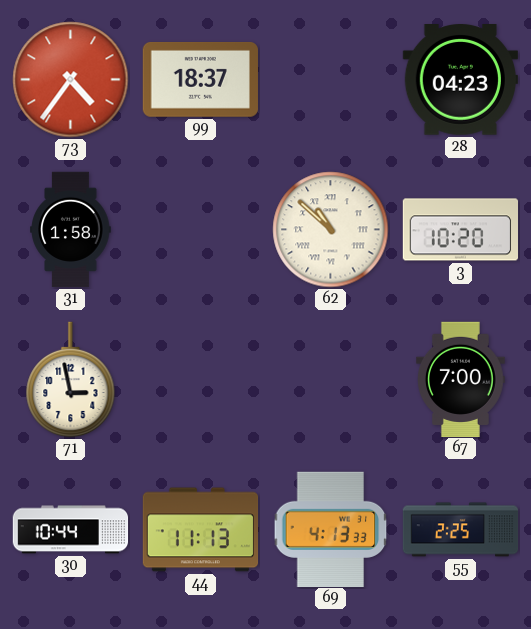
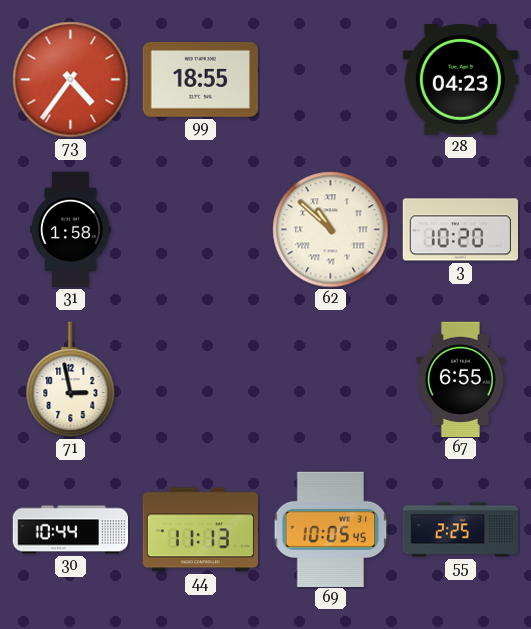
99: 18:37 -> 18:55 (200, 79)
67: 7:00 -> 6:55 (461, 379)
69: 4:13 -> 10:05 (331, 529)
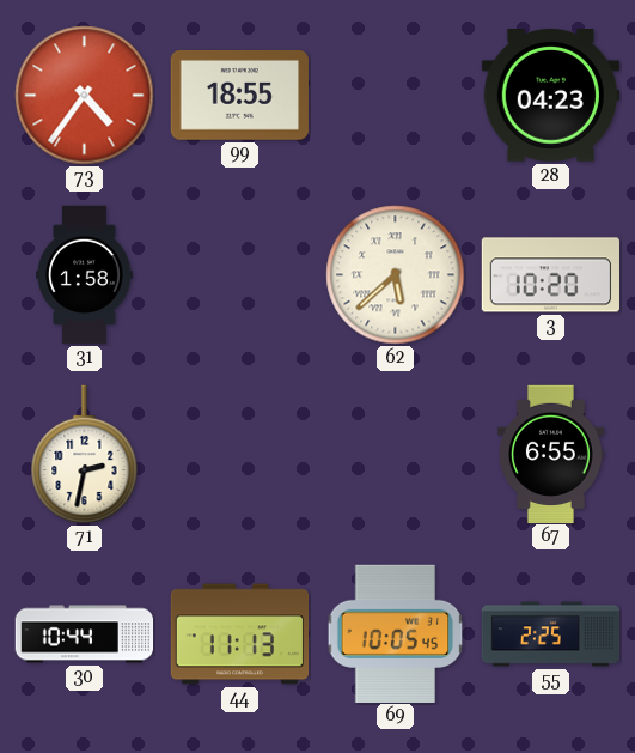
62: 10:52 -> 5:38 (396, 275)
71: 2:58 -> 2:32 (85, 455)
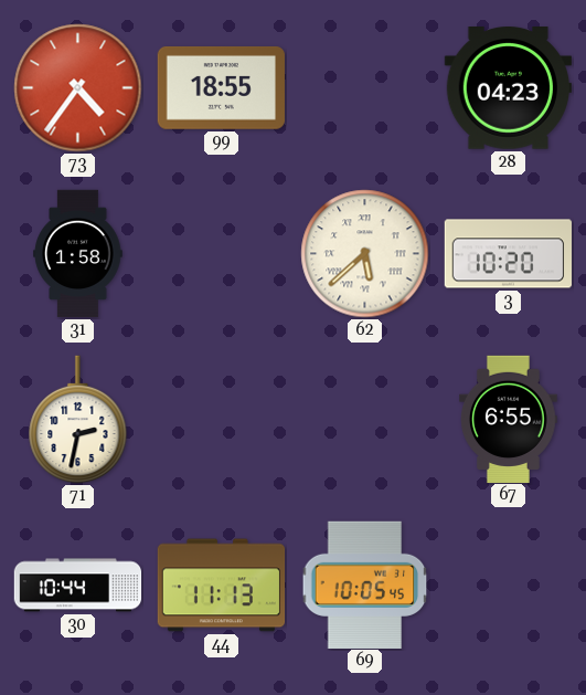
55: 2:25 -> none (551, 634)
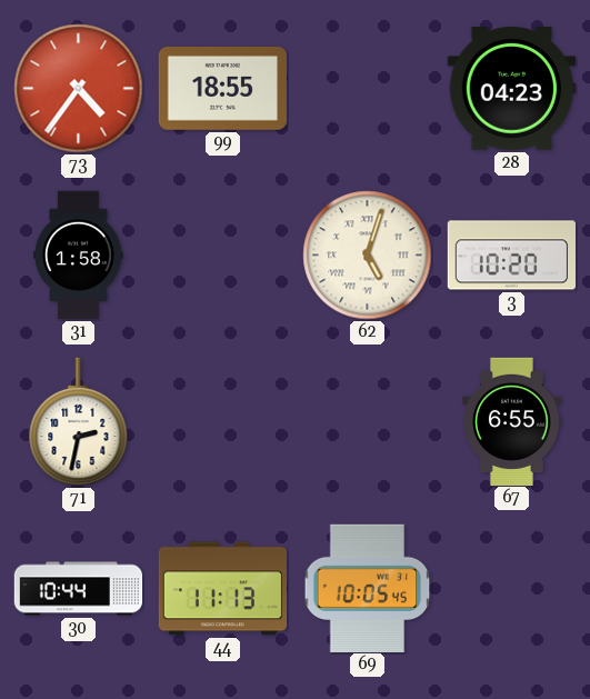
62: 5:38 -> 5:03 (368, 256)
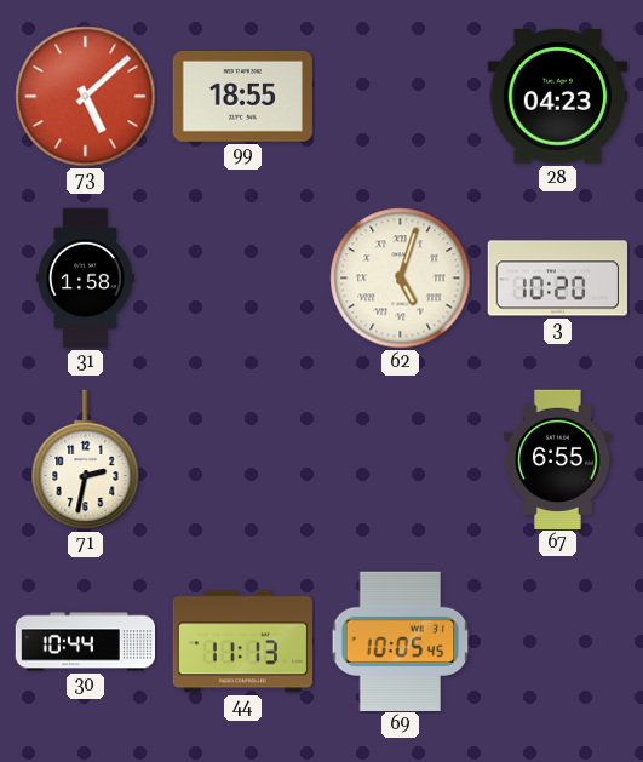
73: 4:36 -> 5:08 (86, 97)
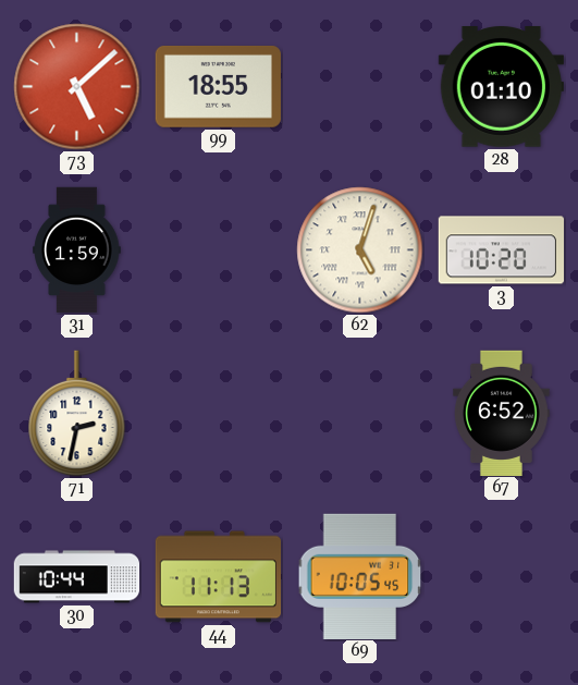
28: 04:23 -> 01:10 (501, 87)
31: 1:58 -> 1:59 (77, 250)
67: 6:55 -> 6:52 (502, 413)
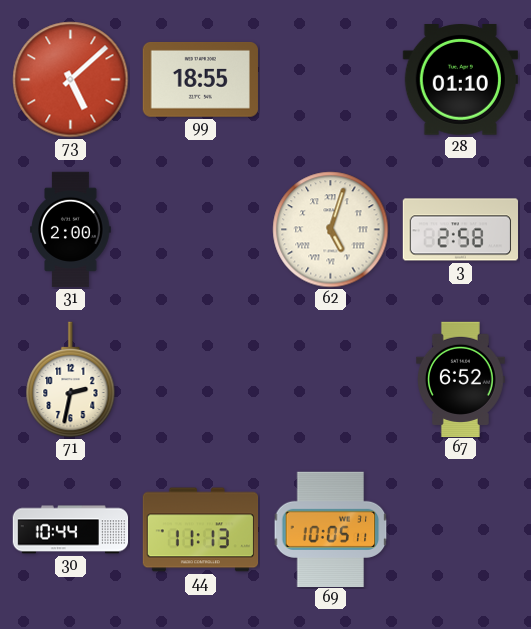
31: 1:59 -> 2:00 (71, 230)
3: 10:20 -> 2:58 (461, 230)
69: 10:05:45 -> 10:05:11 (331, 529)
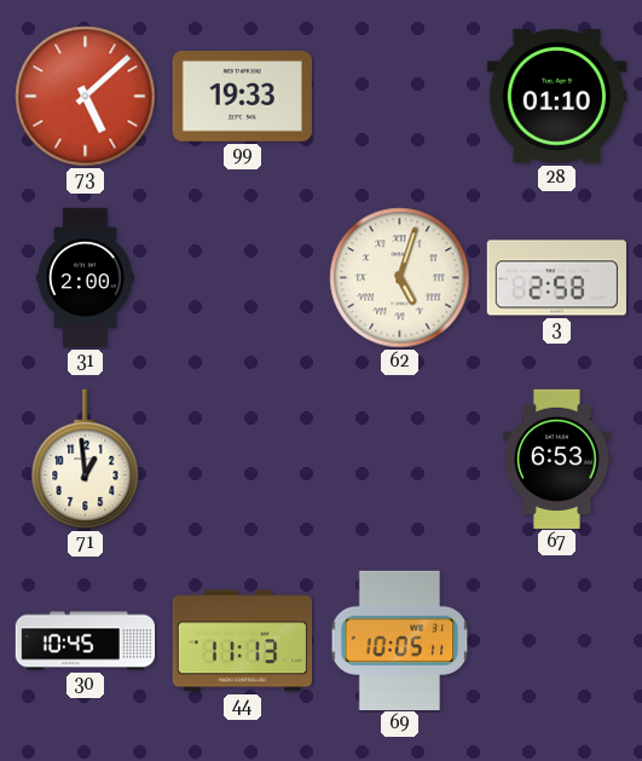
99: 18:55 -> 19:33 (242, 96)
71: 2:32 -> 12:59 (86, 460)
67: 6:52 -> 6:53 (557, 459)
30: 10:44 -> 10:45 (86, 641)
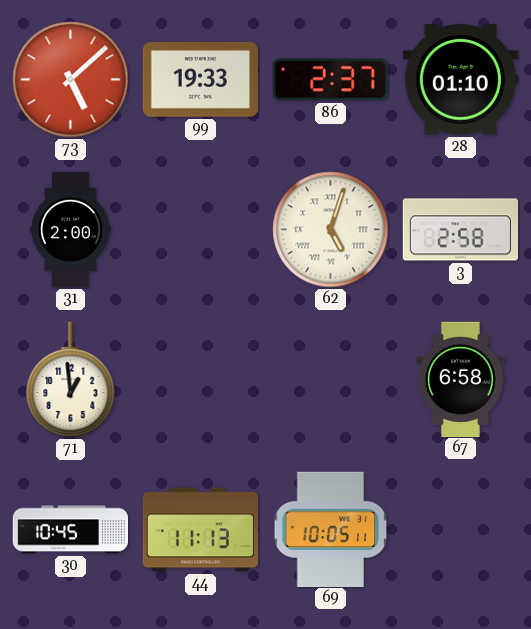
86: none -> 2:37 (330, 80)
67: 6:53 -> 6:58 (461, 379)
